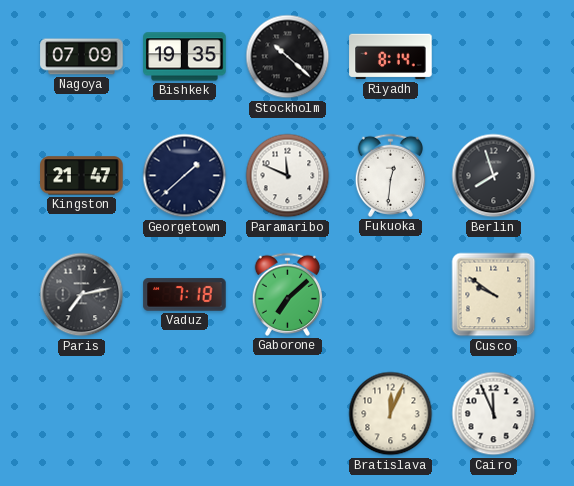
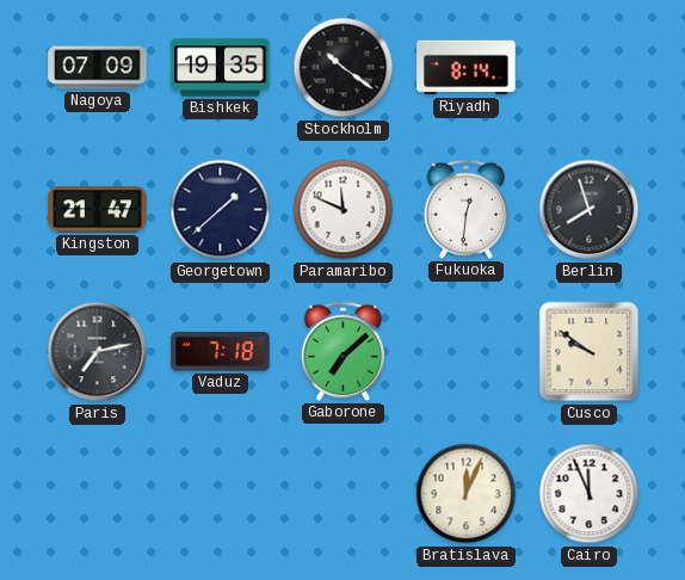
Stockholm: 10:22 -> 10:21 (344, 68)
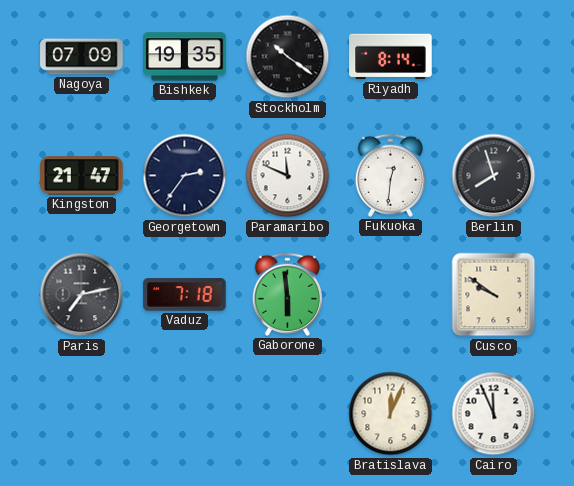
Georgetown: 1:38 -> 2:36 (185, 176)
Gaborone: 7:08 -> 5:59 (287, 294)
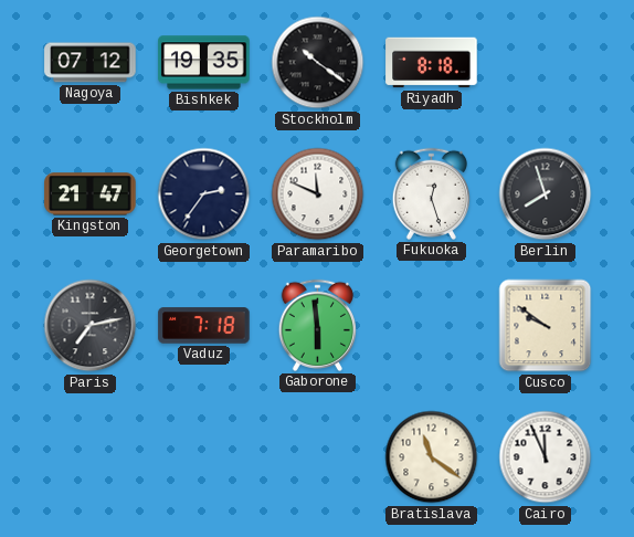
Nagoya: 07:09 -> 07:12 (91, 63)
Riyadh: 8:14 -> 8:18 (432, 63)
Fukuoka: 12:31 -> 12:27 (431, 193)
Bratislava: 12:04 -> 11:21 (432, 457)
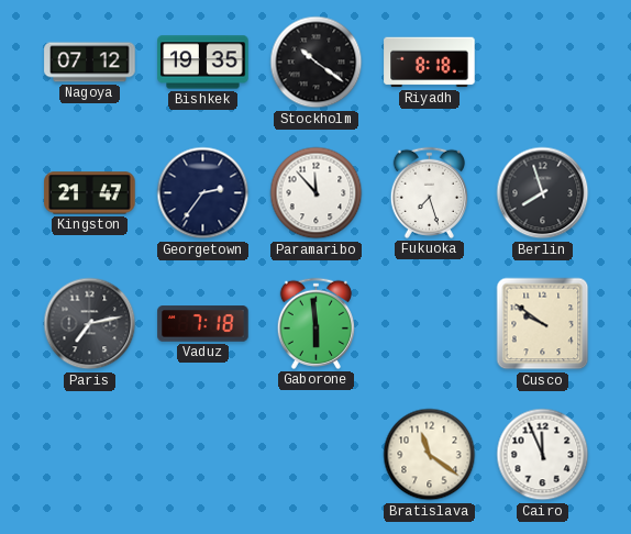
Paramaribo: 11:49 -> 11:53 (317, 193)
Fukuoka: 12:27 -> 7:27 (429, 192)
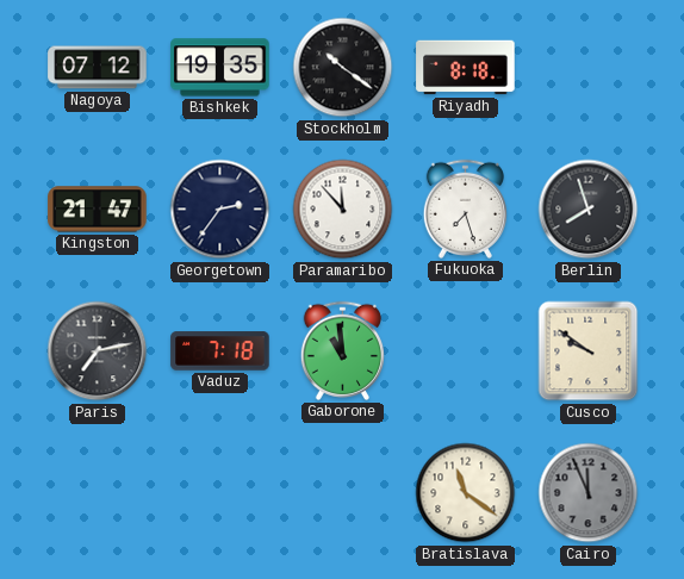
Gaborone: 5:59 -> 10:59 (342, 350)
Cairo dial: white -> grey (589, 493)
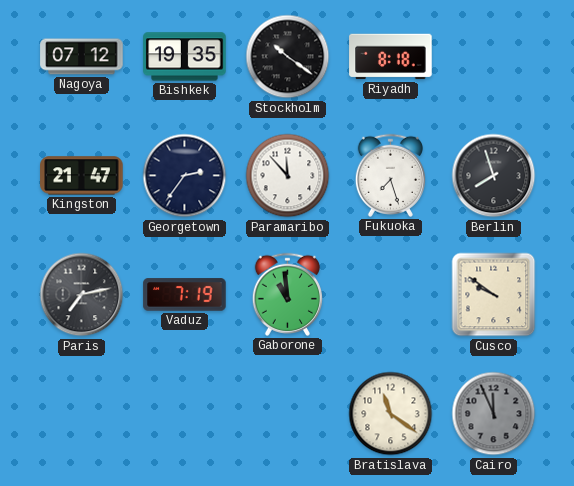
Vaduz: 7:18 -> 7:19 (185, 295)
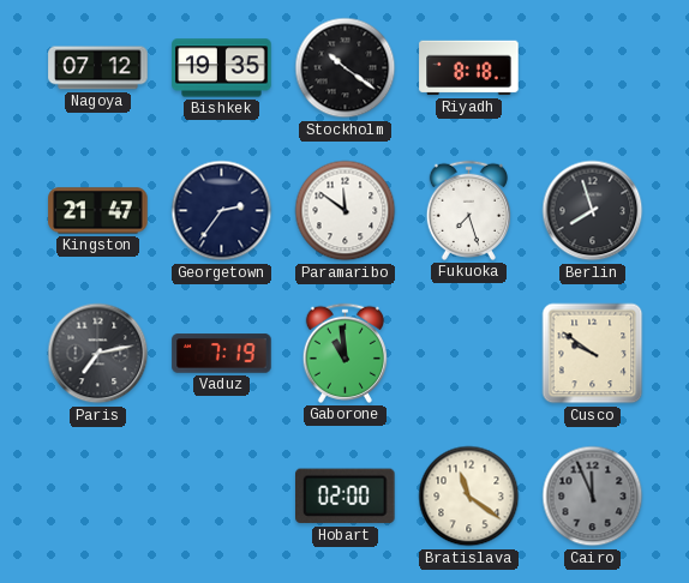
Paramaribo: 11:53 -> 11:51 (346, 211)
Hobart: none -> 02:00 (346, 497)
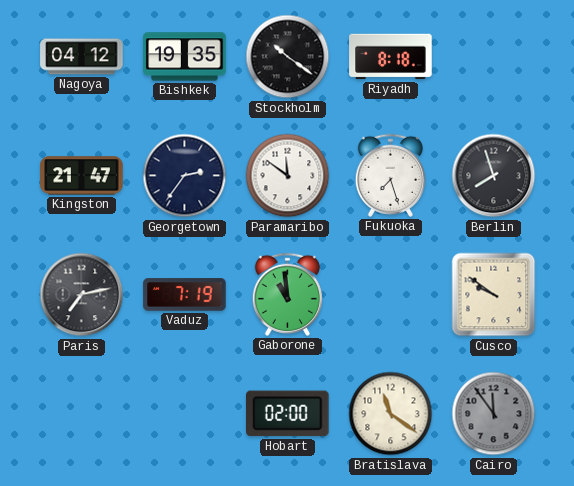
Nagoya: 07:12 -> 04:12 (82, 57)
Cairo: 11:56 -> 11:54 (494, 414)
